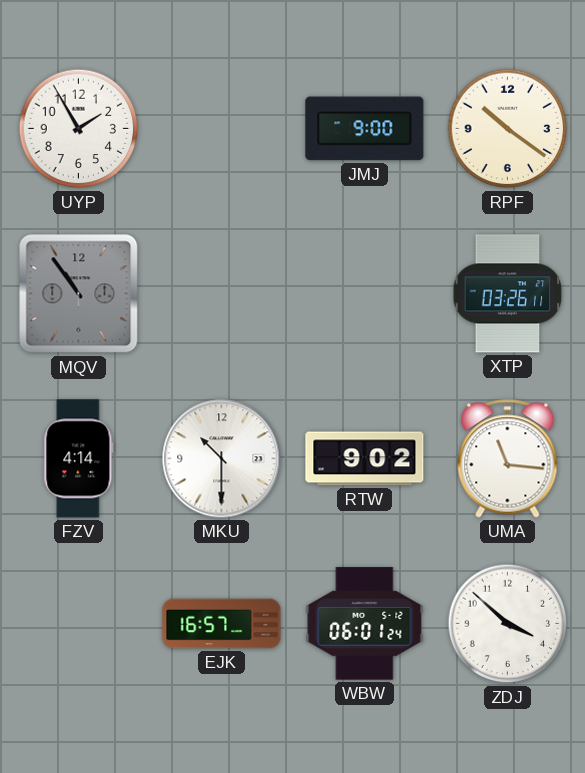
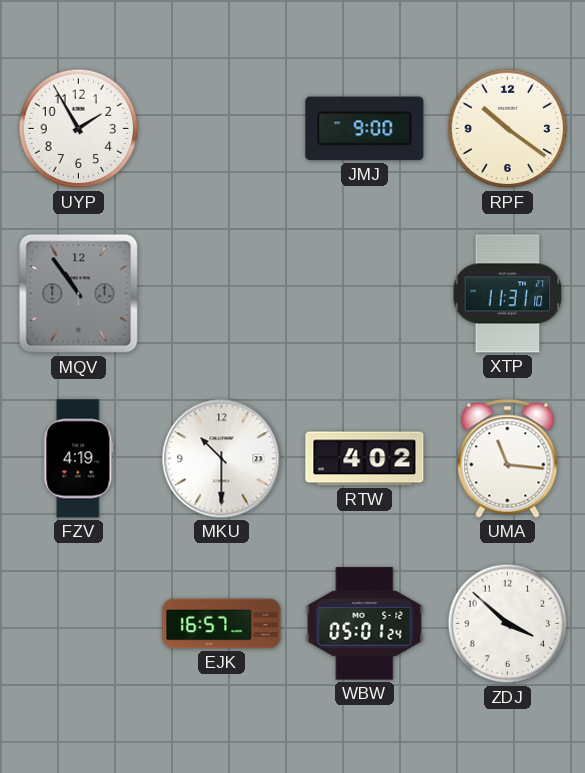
XTP: 03:26 -> 11:31 (508, 294)
FZV: 4:14 -> 4:19 (79, 459)
RTW: 9:02 -> 4:02 (365, 459)
WBW: 06:01 -> 05:01 (365, 624)
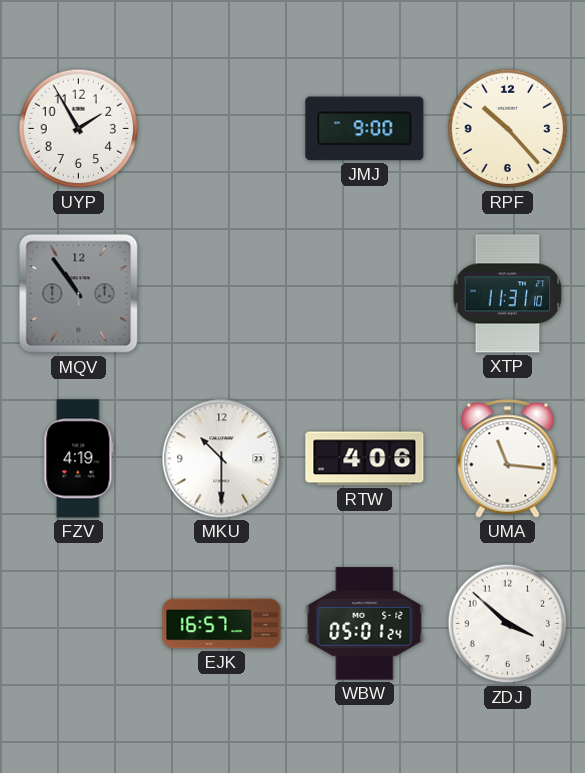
RPF: 10:21 -> 10:23 (508, 129)
RTW: 4:02 -> 4:06 (365, 459)
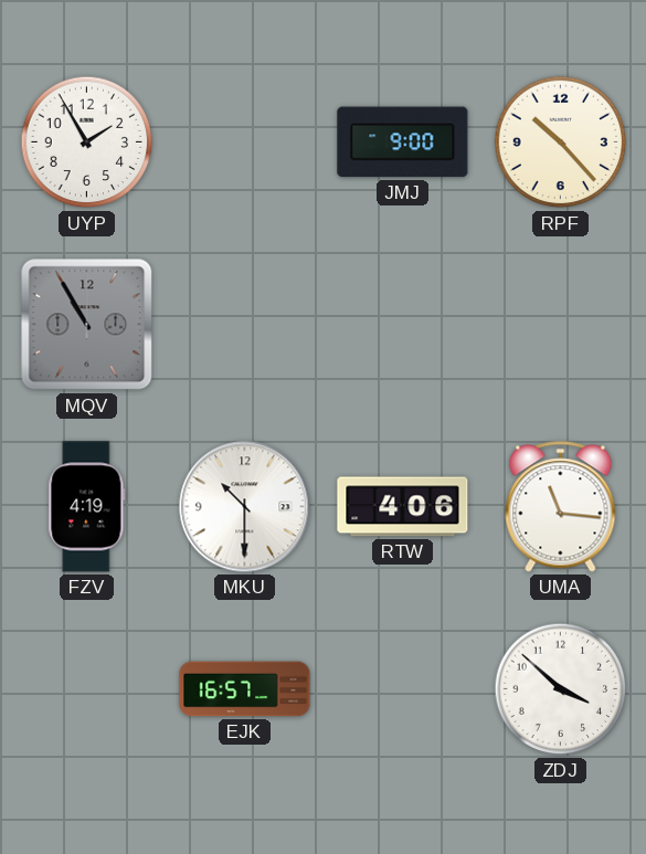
MQV: 10:54 -> 10:55 (87, 325)
XTP: 11:31 -> none (508, 294)
WBW: 05:01 -> none (365, 624)
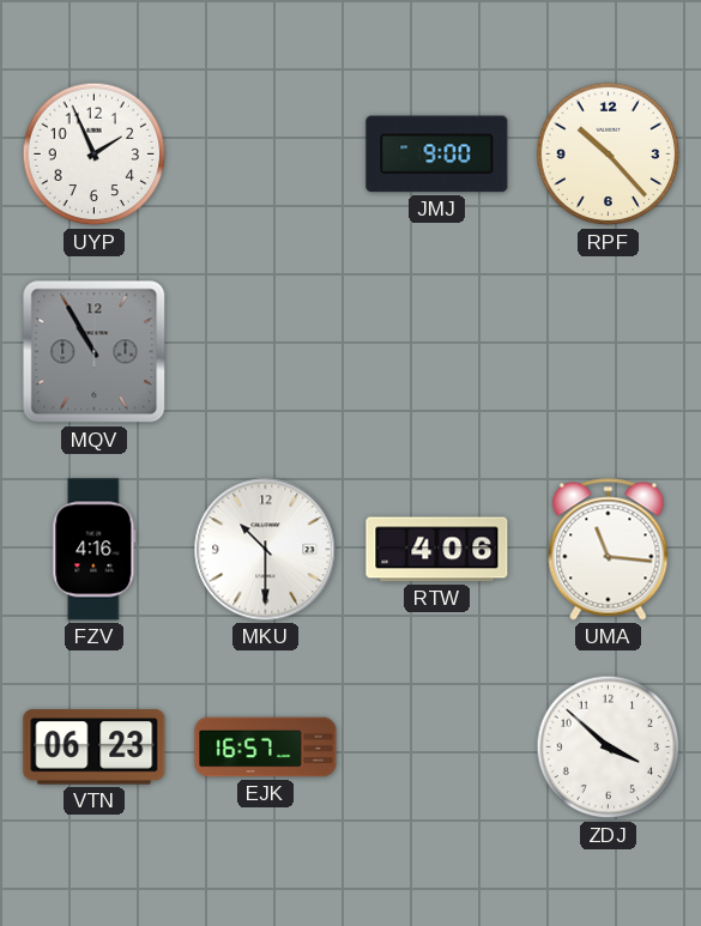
UYP: 1:55 -> 1:56 (95, 155)
FZV: 4:19 -> 4:16 (95, 550)
VTN: none -> 06:23 (95, 748)
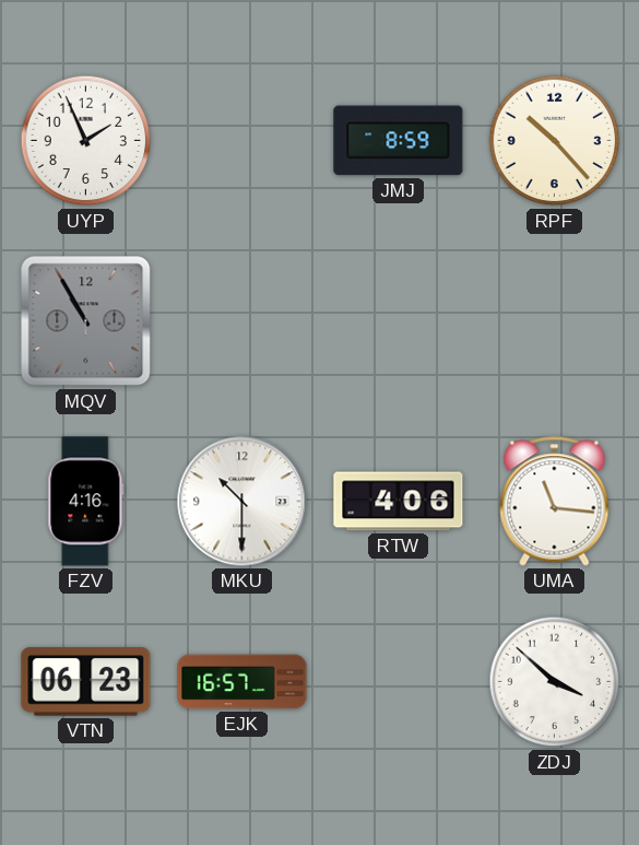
JMJ: 9:00 -> 8:59 (399, 141)
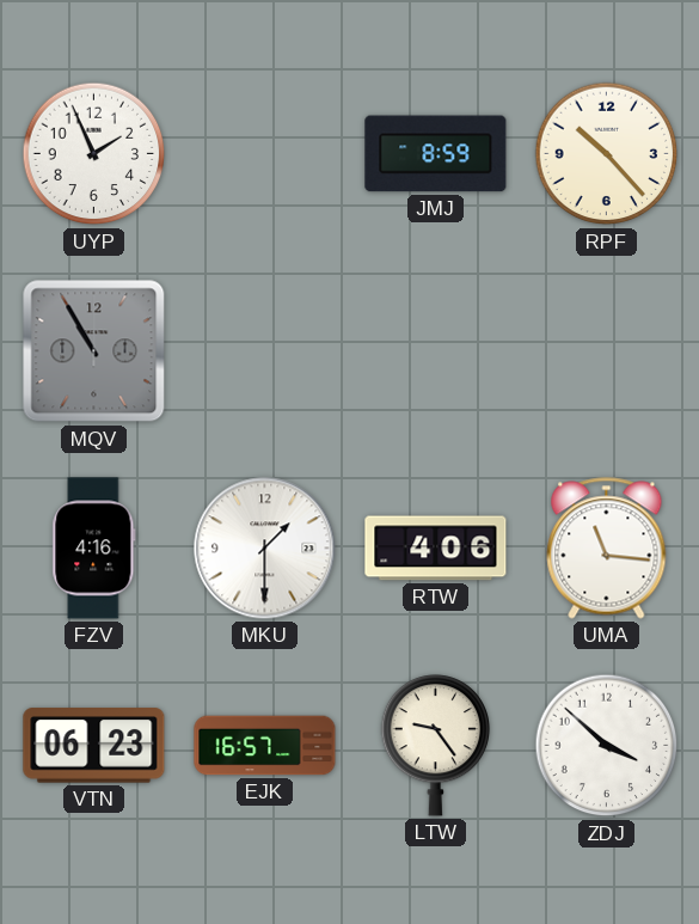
MKU: 10:30 -> 1:30 (265, 549)
LTW: none -> 9:24 (436, 746)
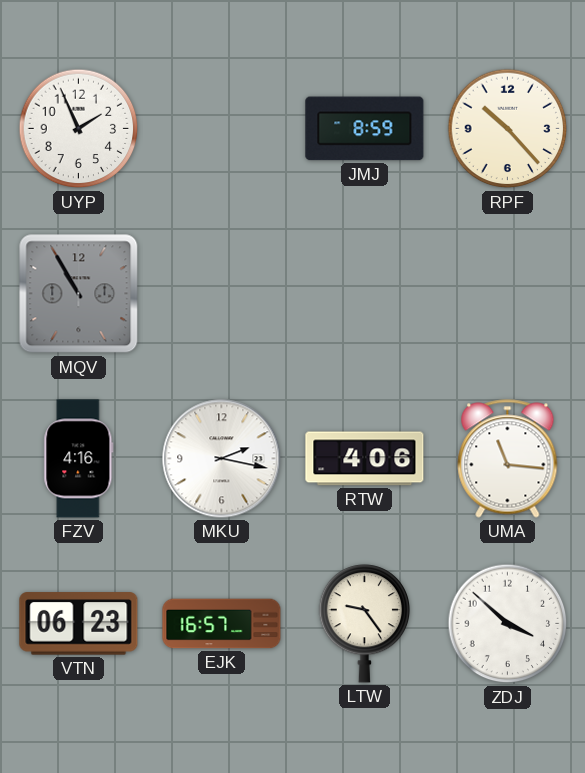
MKU: 1:30 -> 2:17 (222, 459)
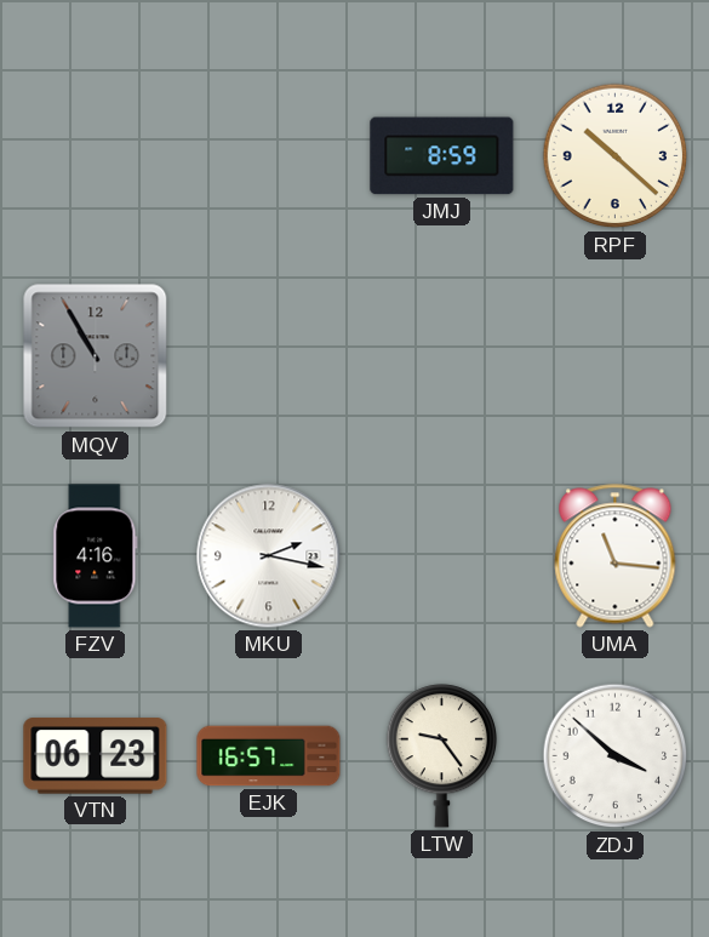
UYP: 1:56 -> none (79, 129)
RPF: 10:23 -> 10:22 (616, 156)
RTW: 4:06 -> none (365, 459)
